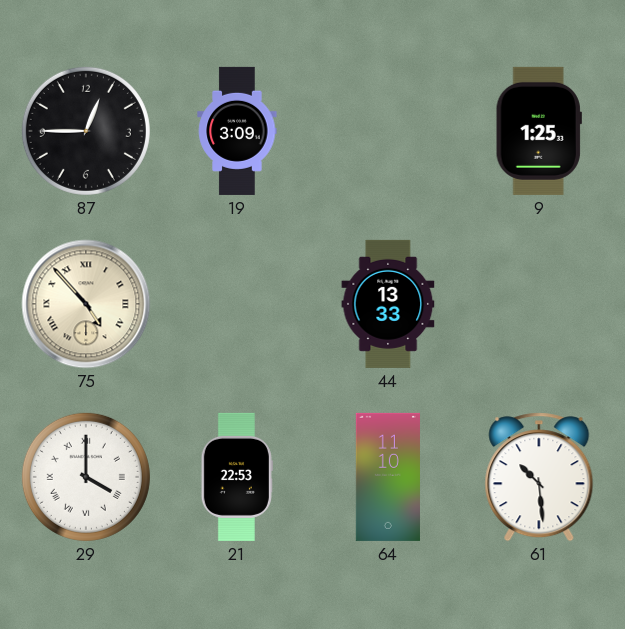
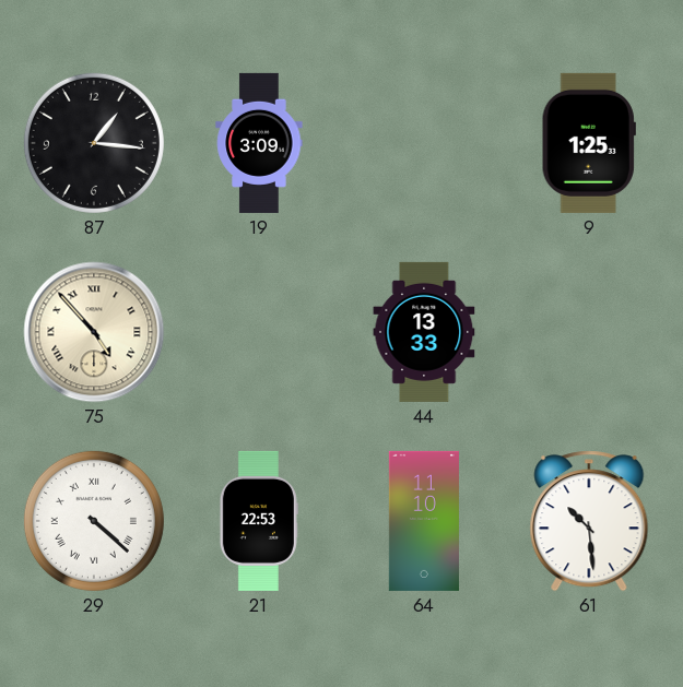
87: 12:45 -> 1:16 (94, 143)
29: 4:00 -> 4:22 (94, 521)
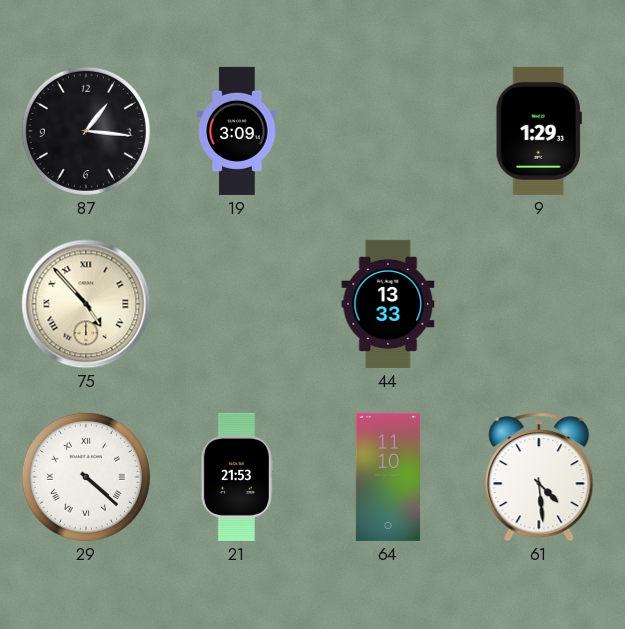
9: 1:25 -> 1:29 (539, 131)
21: 22:53 -> 21:53 (237, 477)
61: 10:29 -> 4:29 (539, 477)
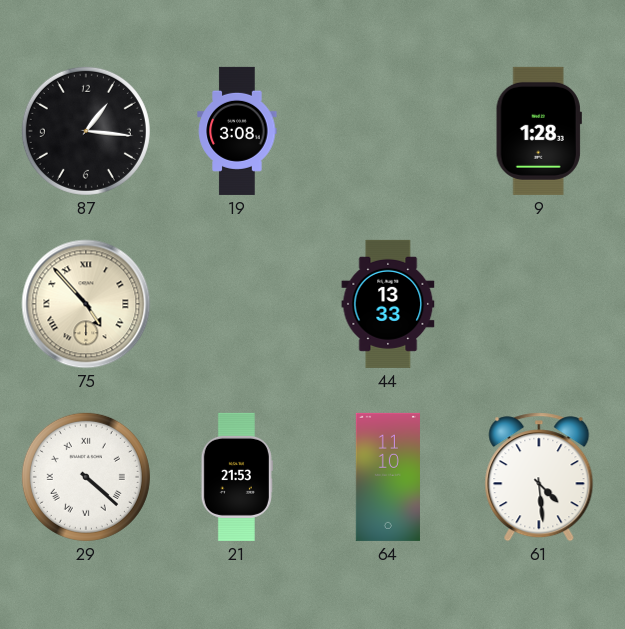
19: 3:09 -> 3:08 (237, 131)
9: 1:29 -> 1:28 (539, 131)
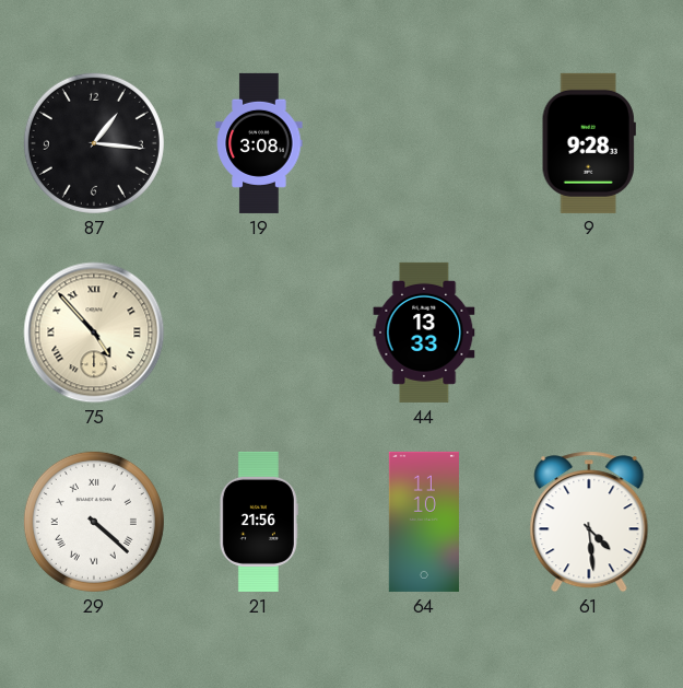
9: 1:28 -> 9:28 (589, 143)
21: 21:53 -> 21:56 (259, 522)
